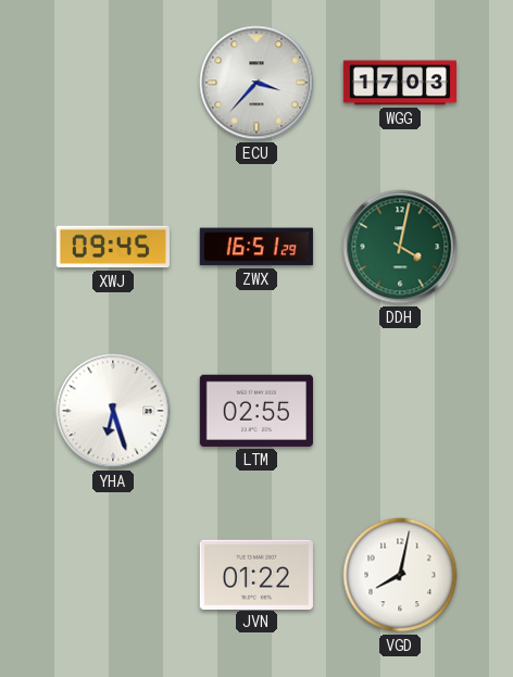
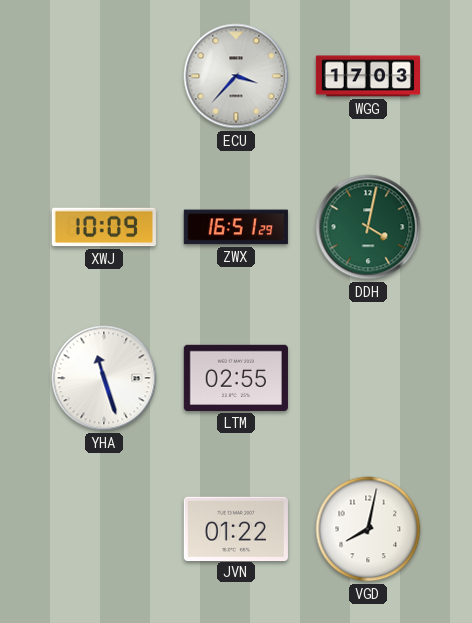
XWJ: 09:45 -> 10:09 (104, 227)
YHA: 6:27 -> 11:27 (104, 378)
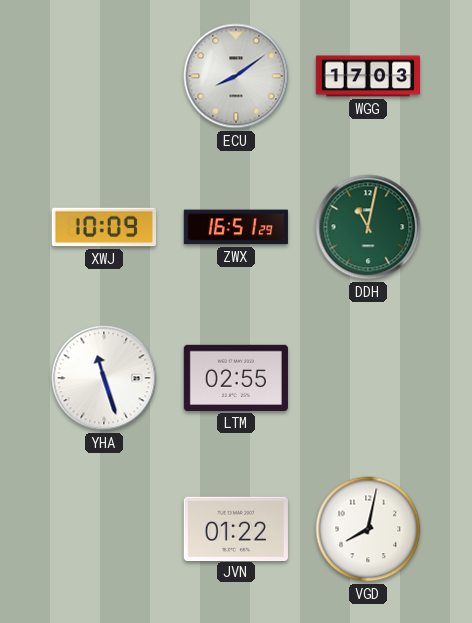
ECU: 3:37 -> 8:09 (236, 76)
DDH: 4:02 -> 11:02 (368, 227)
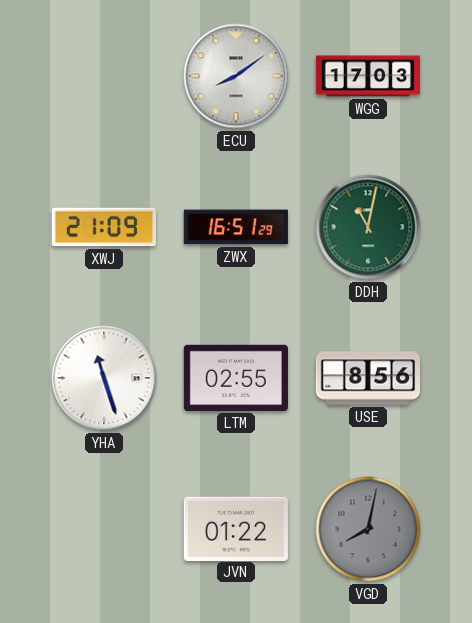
XWJ: 10:09 -> 21:09 (104, 227)
USE: none -> 8:56 (367, 378)
VGD dial: white -> grey (368, 529)
